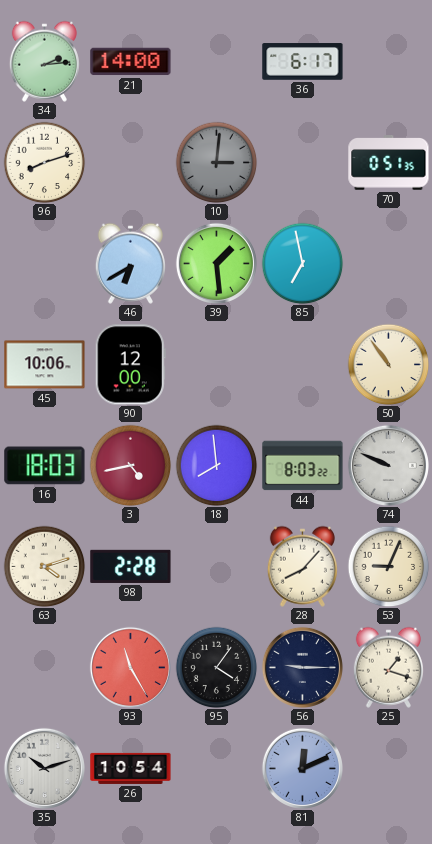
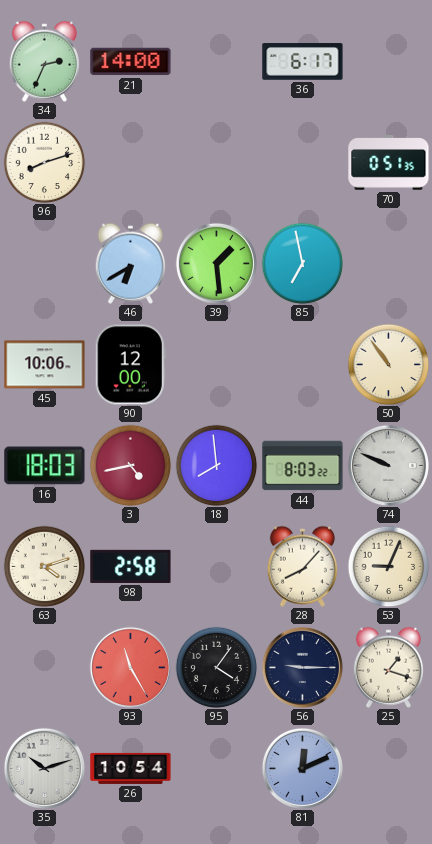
34: 2:14 -> 2:34 (44, 61)
10: 3:01 -> none (216, 162)
98: 2:28 -> 2:58 (131, 566)
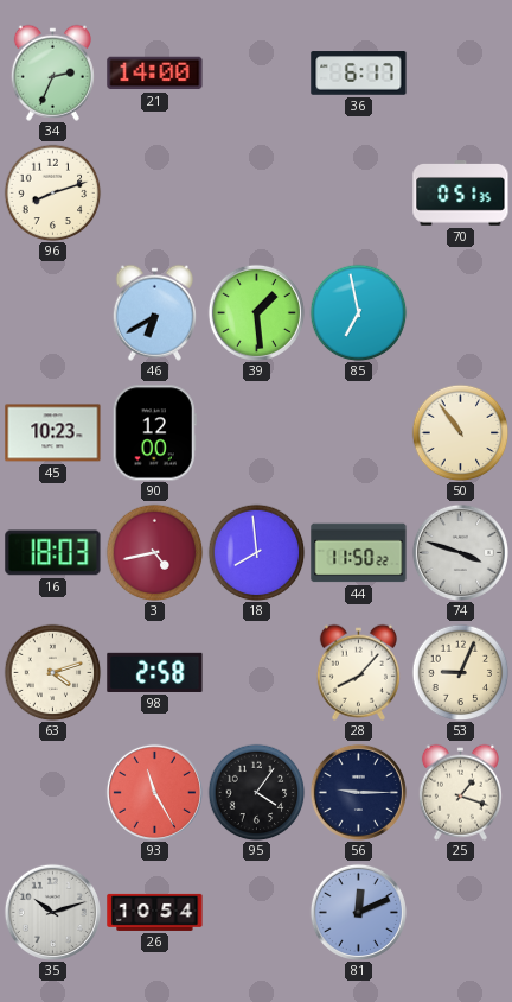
45: 10:06 -> 10:23 (53, 433)
44: 8:03 -> 11:50 (359, 553)
74: 9:49 -> 3:48 (460, 552)
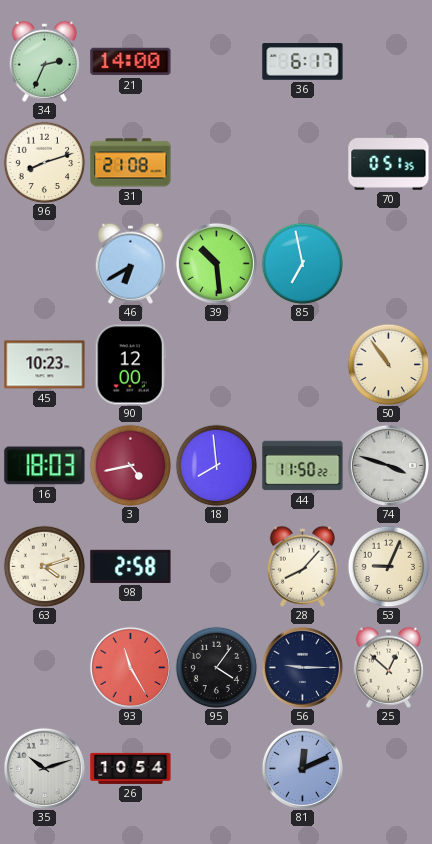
31: none -> 21:08 (131, 163)
39: 1:29 -> 10:29 (216, 263)
25: 1:18 -> 12:52 (388, 667)
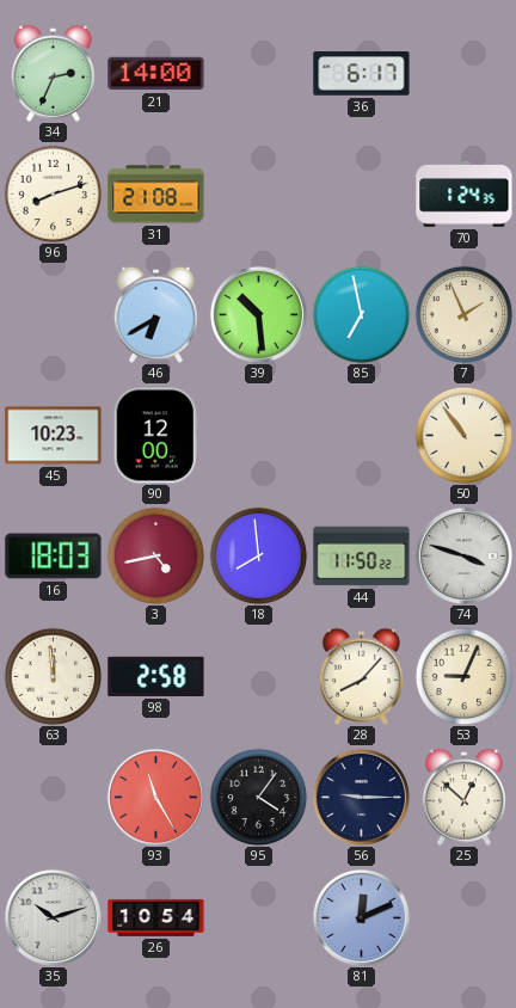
70: 0:51 -> 1:24 (465, 195)
7: none -> 1:56 (463, 314)
63: 4:12 -> 11:59 (53, 676)
